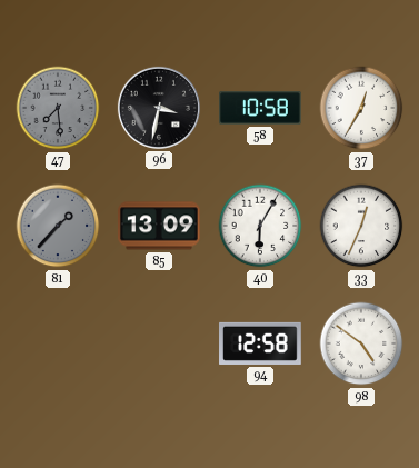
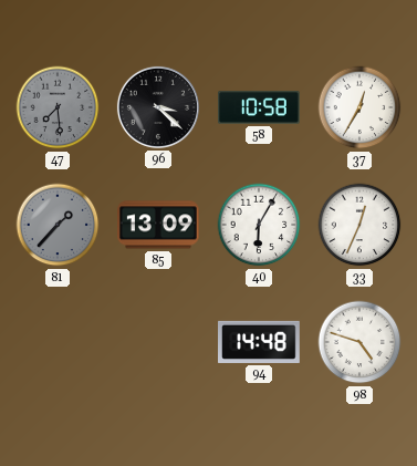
96: 3:32 -> 3:22 (158, 107)
94: 12:58 -> 14:48 (260, 342)
98: 4:51 -> 4:48 (359, 342)
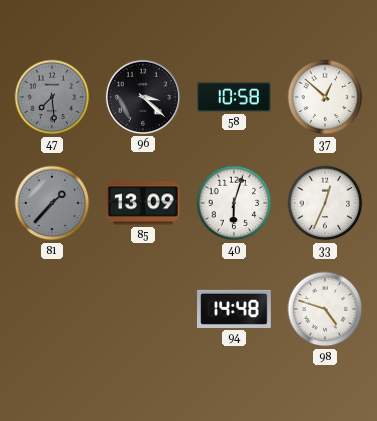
37: 12:35 -> 12:52 (325, 97)
40: 6:05 -> 6:03 (234, 203)
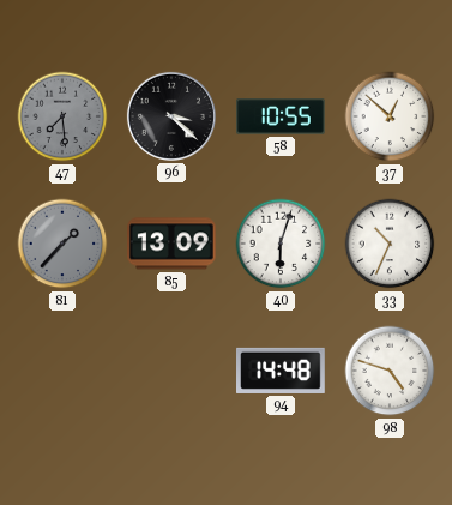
58: 10:58 -> 10:55 (281, 116)
33: 12:34 -> 10:34 (390, 244)
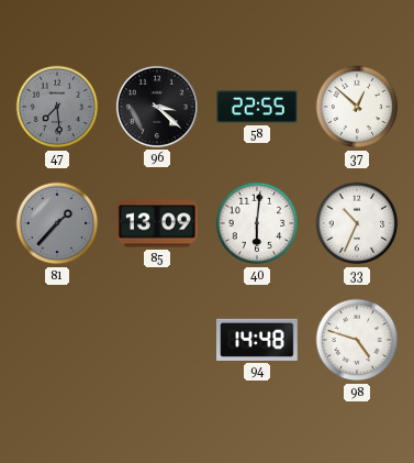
58: 10:55 -> 22:55 (257, 107)
40: 6:03 -> 6:01 (257, 223)
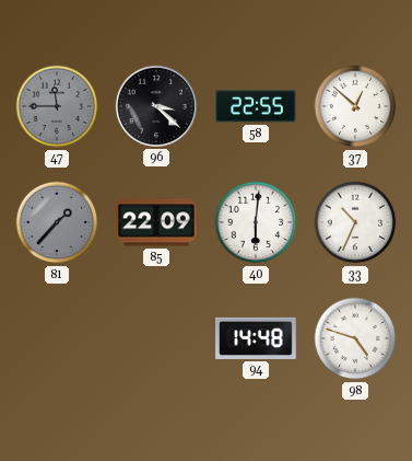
47: 7:29 -> 11:45 (57, 106)
85: 13:09 -> 22:09 (157, 222)
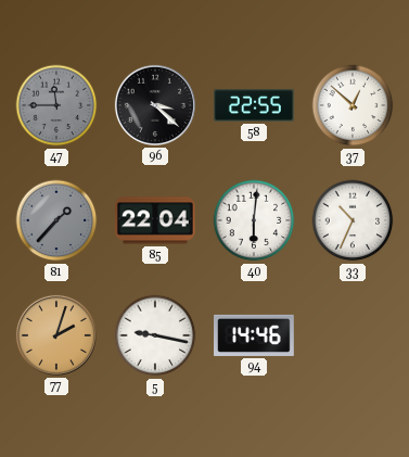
85: 22:09 -> 22:04 (156, 220)
77: none -> 2:03 (56, 335)
5: none -> 9:17 (155, 335)
94: 14:48 -> 14:46 (255, 335)
98: 4:48 -> none (355, 338)
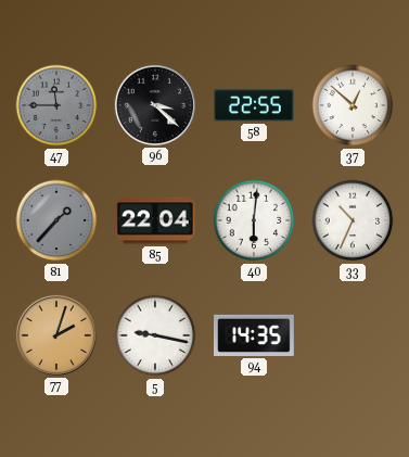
94: 14:46 -> 14:35 (255, 335)
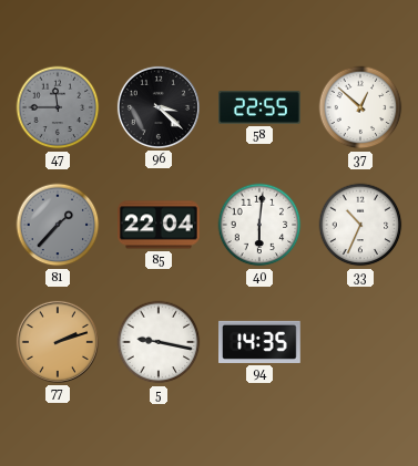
77: 2:03 -> 2:12 (58, 342)
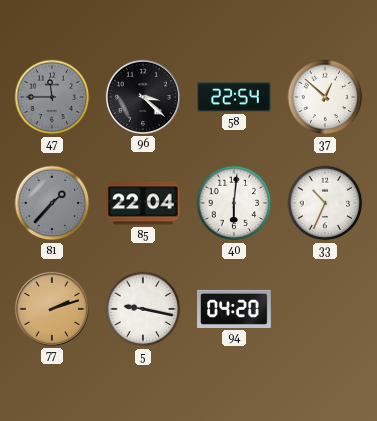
58: 22:55 -> 22:54 (234, 97)
94: 14:35 -> 04:20 (235, 309)
